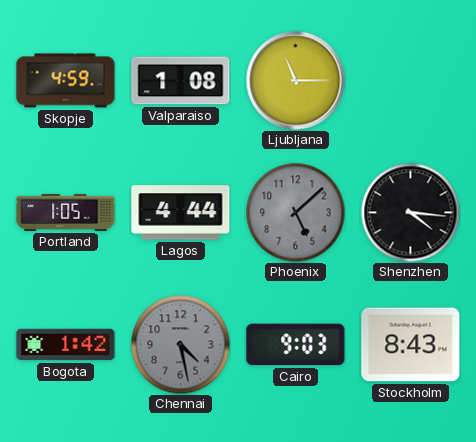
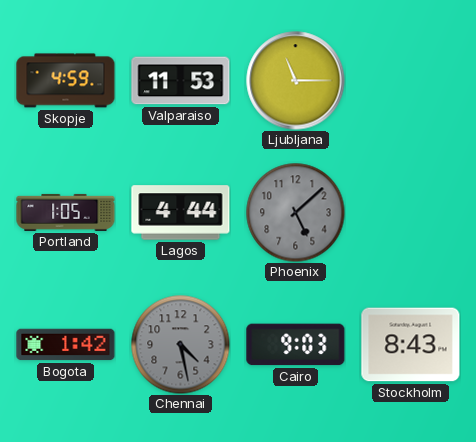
Valparaiso: 1:08 -> 11:53 (181, 81)
Shenzhen: 4:16 -> none (411, 213)
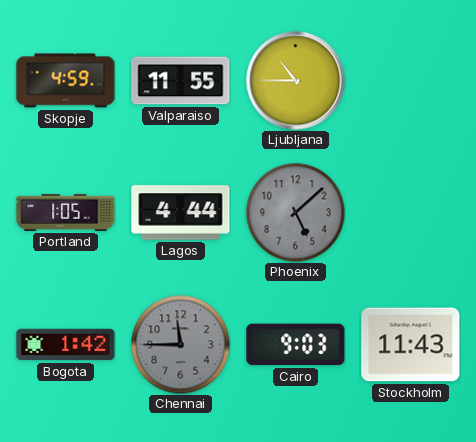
Valparaiso: 11:53 -> 11:55 (181, 81)
Ljubljana: 11:15 -> 10:45 (296, 81)
Chennai: 4:28 -> 11:45 (181, 345)
Stockholm: 8:43 -> 11:43 (411, 345)
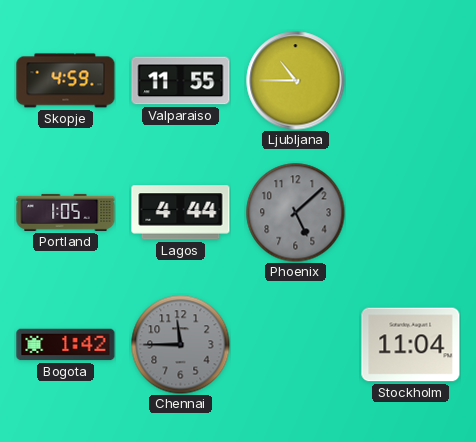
Cairo: 9:03 -> none (296, 345)
Stockholm: 11:43 -> 11:04 (411, 345)
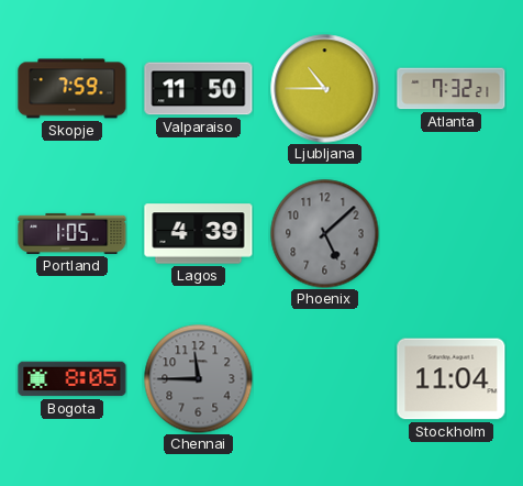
Skopje: 4:59 -> 7:59 (73, 89)
Valparaiso: 11:55 -> 11:50 (199, 89)
Atlanta: none -> 7:32 (452, 89)
Lagos: 4:44 -> 4:39 (199, 234)
Bogota: 1:42 -> 8:05 (73, 379)
